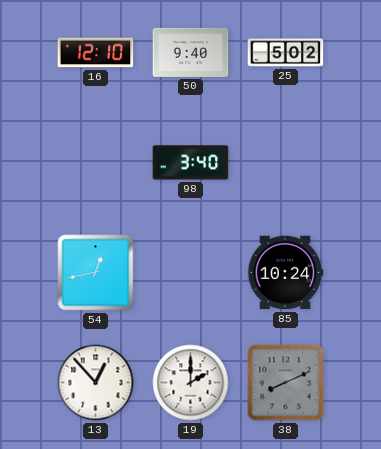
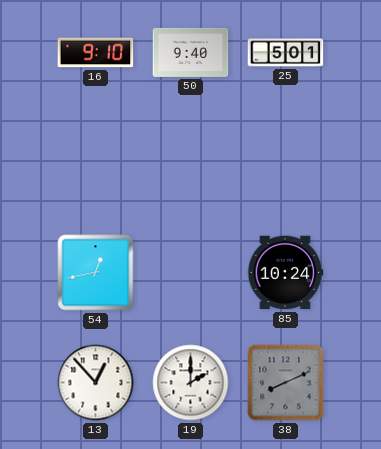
16: 12:10 -> 9:10 (96, 53)
25: 5:02 -> 5:01 (286, 53)
98: 3:40 -> none (191, 163)
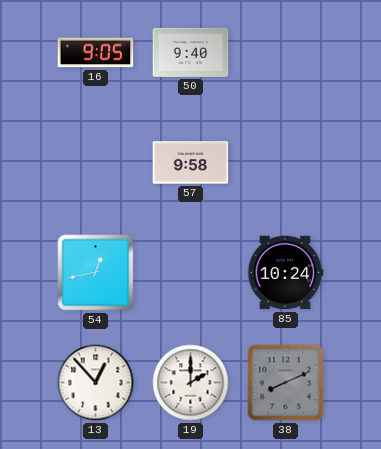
16: 9:10 -> 9:05 (96, 53)
25: 5:01 -> none (286, 53)
57: none -> 9:58 (191, 163)
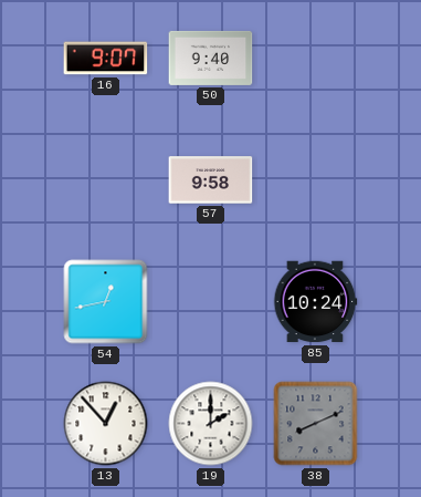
16: 9:05 -> 9:07 (106, 59)
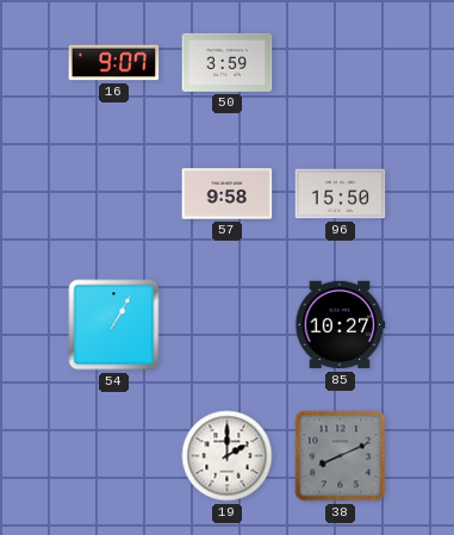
50: 9:40 -> 3:59 (228, 62)
96: none -> 15:50 (341, 194)
54: 12:43 -> 1:05 (114, 325)
85: 10:24 -> 10:27 (340, 325)
13: 12:53 -> none (106, 424)
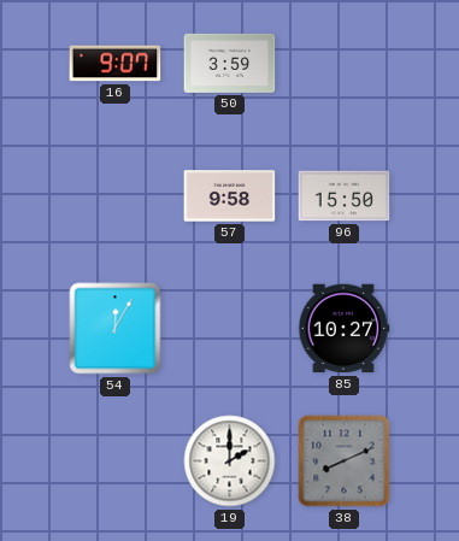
54: 1:05 -> 12:05 (116, 329)
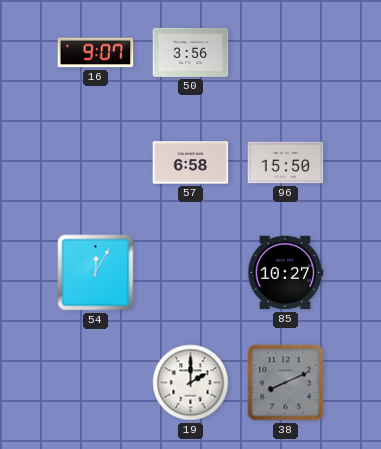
50: 3:59 -> 3:56 (191, 52)
57: 9:58 -> 6:58 (191, 163)
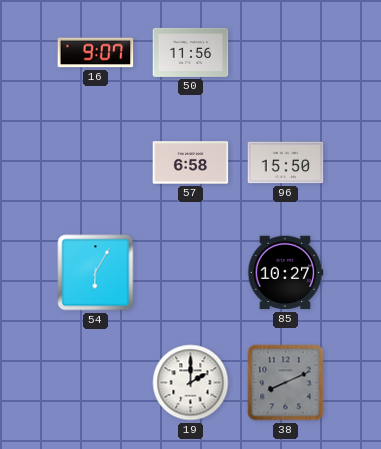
50: 3:56 -> 11:56 (191, 52)
54: 12:05 -> 6:05 (96, 273)
